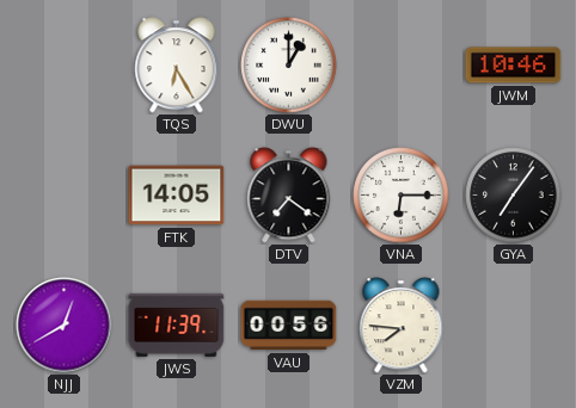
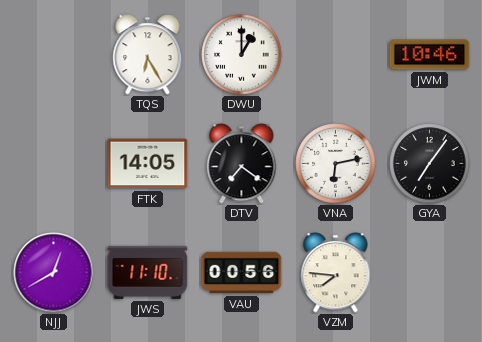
VNA: 6:15 -> 6:13 (336, 164)
JWS: 11:39 -> 11:10 (148, 272)
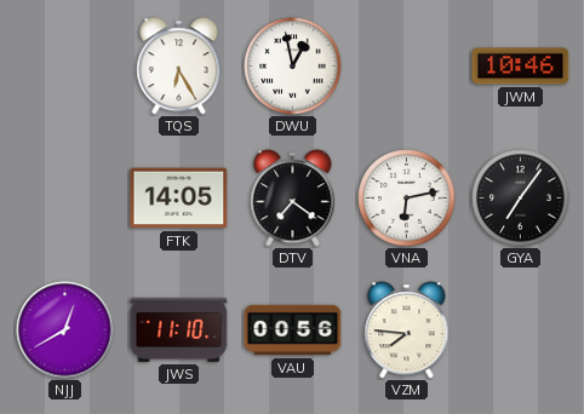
DWU: 1:00 -> 12:58 (293, 67)
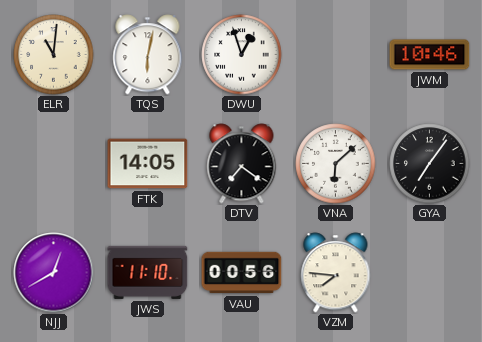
ELR: none -> 11:01 (54, 55)
TQS: 6:25 -> 6:02 (148, 55)
DWU: 12:58 -> 12:57 (242, 55)
VNA: 6:13 -> 6:08 (336, 164)
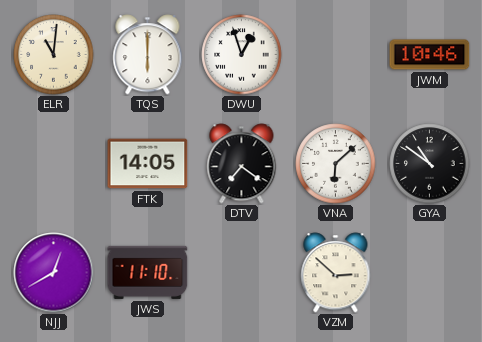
TQS: 6:02 -> 6:00 (148, 55)
GYA: 7:06 -> 10:51 (430, 164)
VAU: 00:56 -> none (242, 273)
VZM: 7:46 -> 2:52 (336, 273)
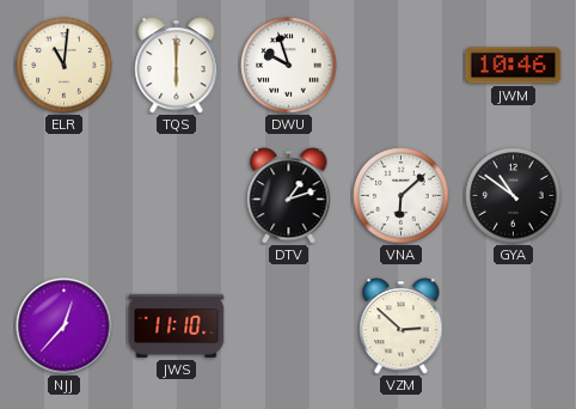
DWU: 12:57 -> 9:57 (289, 66)
FTK: 14:05 -> none (148, 164)
DTV: 7:21 -> 1:12 (289, 196)
NJJ: 12:40 -> 12:37 (65, 326)
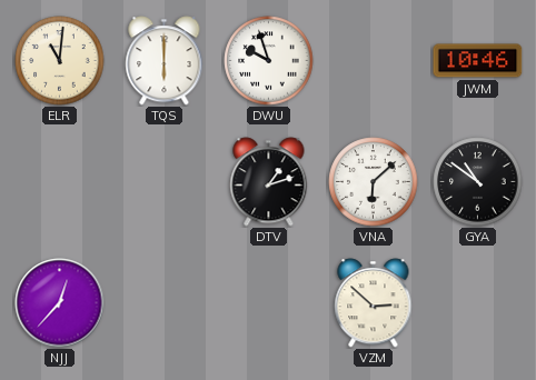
JWS: 11:10 -> none (177, 325)
